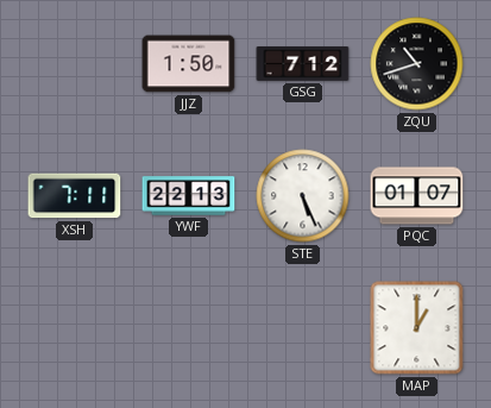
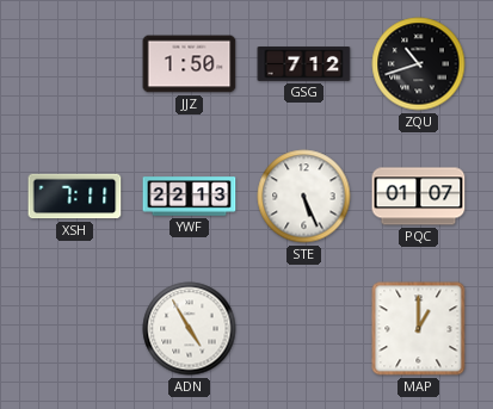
ADN: none -> 4:55 (190, 329)
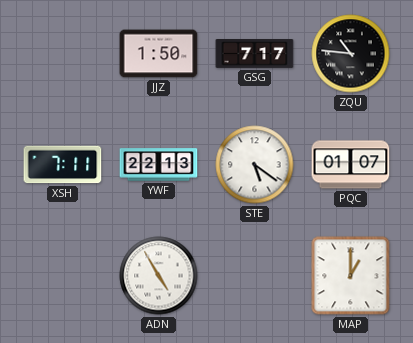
GSG: 7:12 -> 7:17 (255, 54)
ZQU: 10:42 -> 10:46 (351, 54)
STE: 5:26 -> 5:21 (255, 165)
